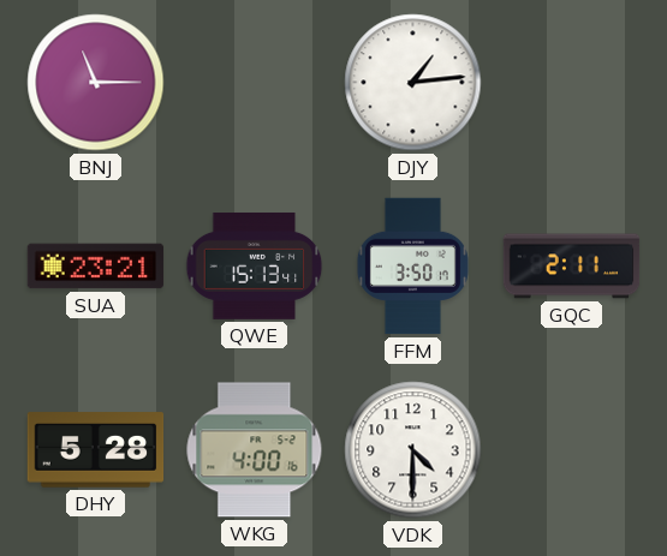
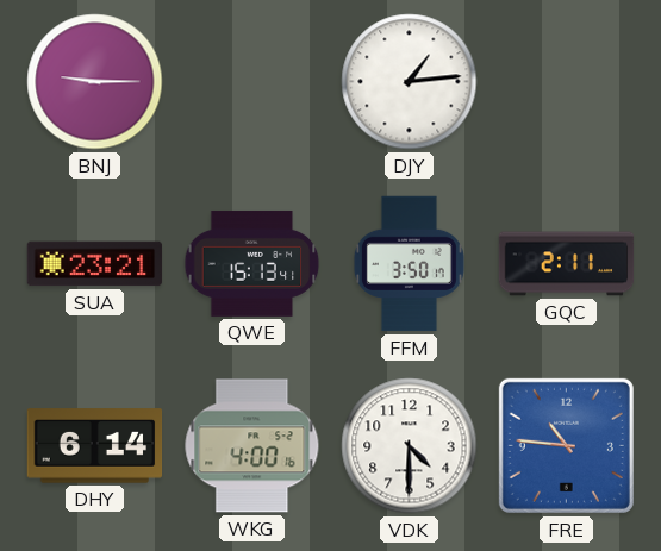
BNJ: 11:15 -> 9:15 (95, 82)
DHY: 5:28 -> 6:14 (95, 446)
FRE: none -> 10:46 (566, 445)
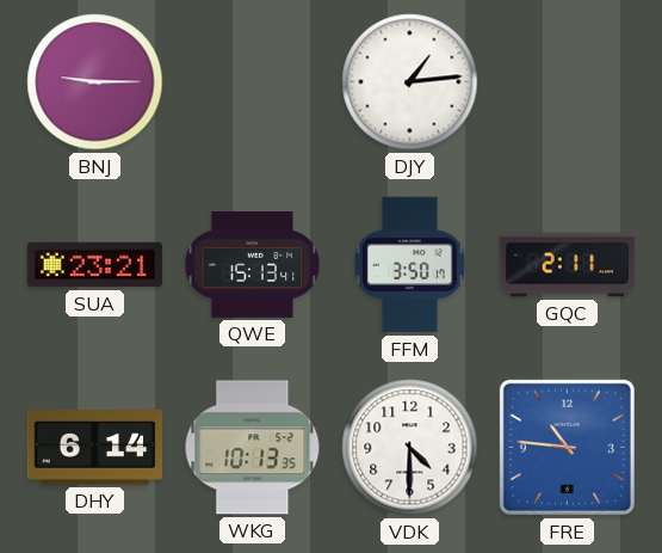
WKG: 4:00 -> 10:13 (253, 448)
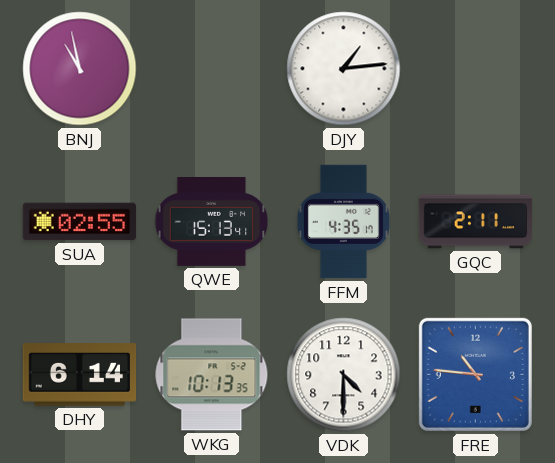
BNJ: 9:15 -> 10:58 (80, 69)
SUA: 23:21 -> 02:55 (80, 222)
FFM: 3:50 -> 4:35 (343, 222)
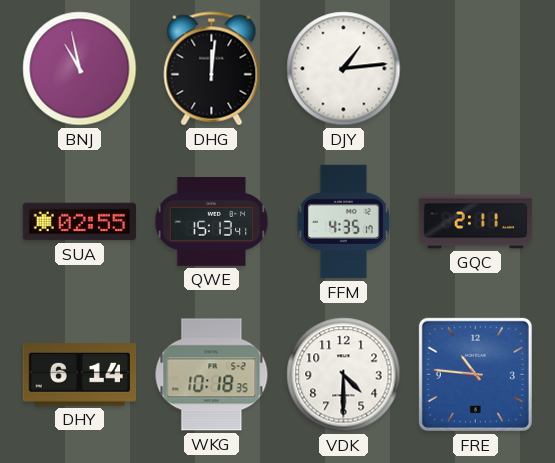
DHG: none -> 12:01 (212, 69)
WKG: 10:13 -> 10:18 (212, 375)
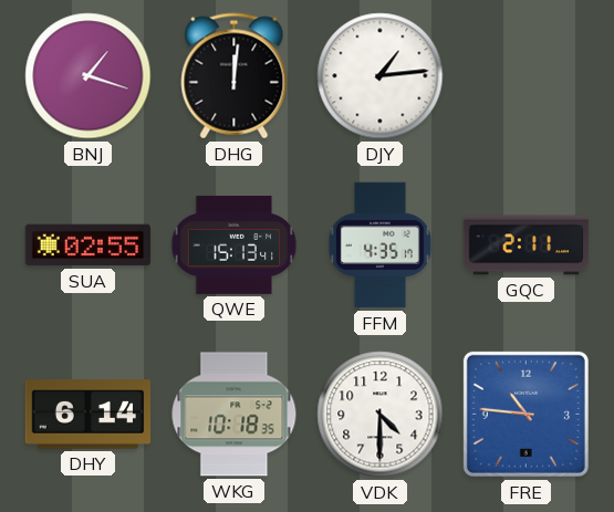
BNJ: 10:58 -> 1:18 (89, 76)
